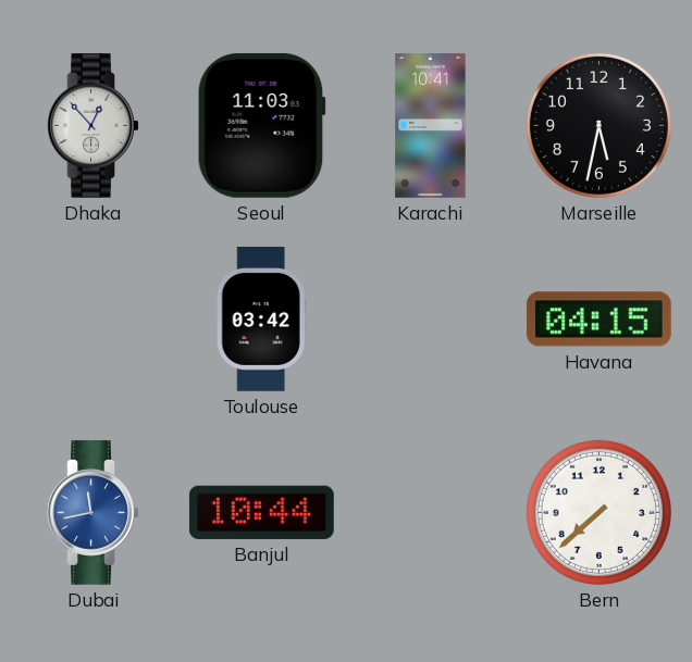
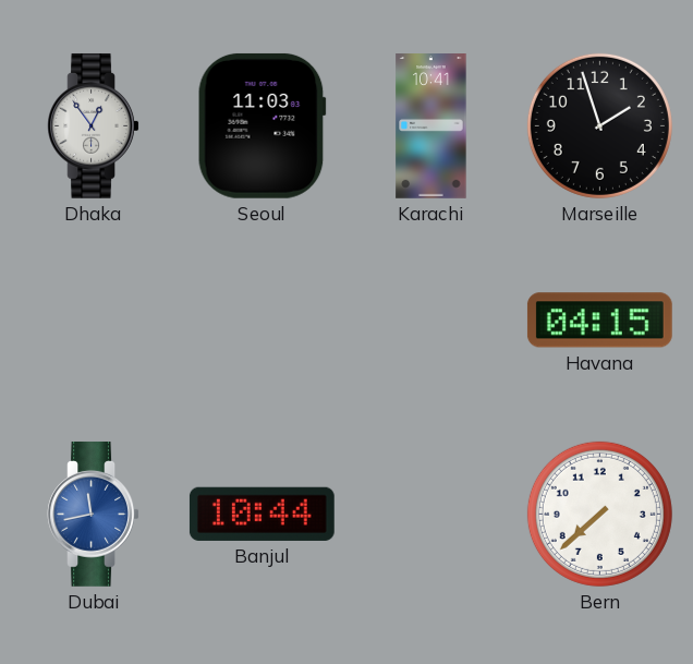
Dhaka: 12:53 -> 12:54 (94, 126)
Marseille: 5:32 -> 1:57 (599, 125)
Toulouse: 03:42 -> none (261, 318)
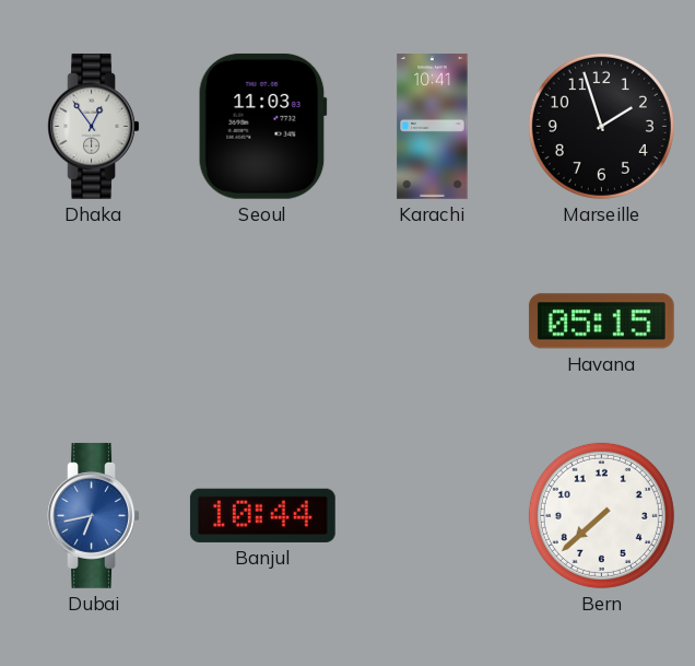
Havana: 04:15 -> 05:15 (601, 322)
Dubai: 11:43 -> 6:43 (94, 516)
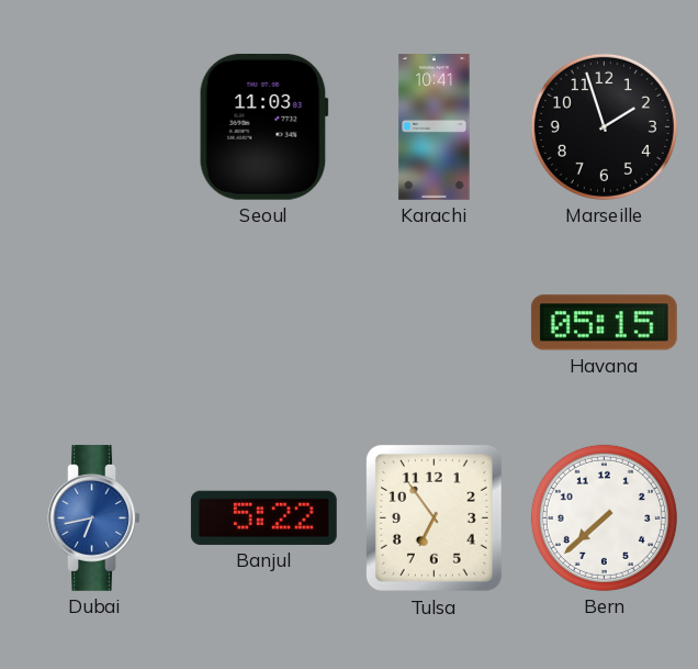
Dhaka: 12:54 -> none (94, 127)
Banjul: 10:44 -> 5:22 (263, 517)
Tulsa: none -> 6:54 (435, 519)
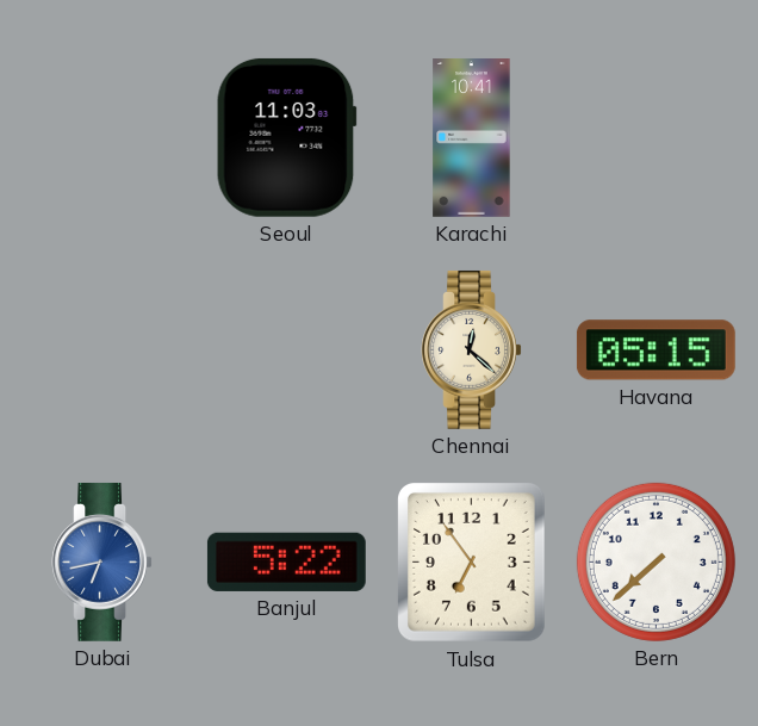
Marseille: 1:57 -> none (604, 126)
Chennai: none -> 12:22 (472, 350)
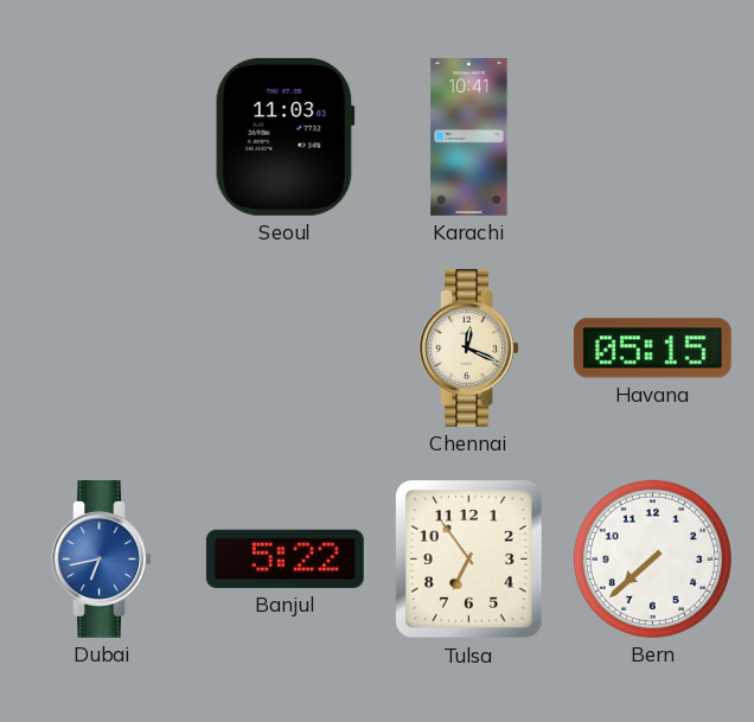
Chennai: 12:22 -> 12:19 (469, 349)
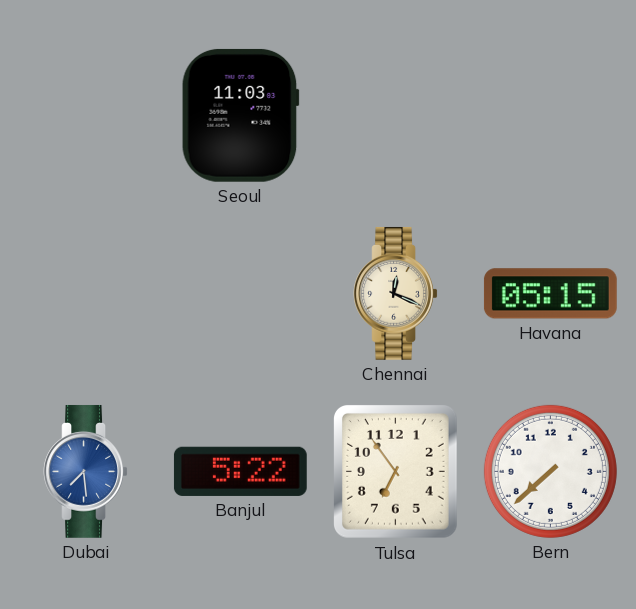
Karachi: 10:41 -> none (469, 138)
Dubai: 6:43 -> 7:29 (86, 472)
